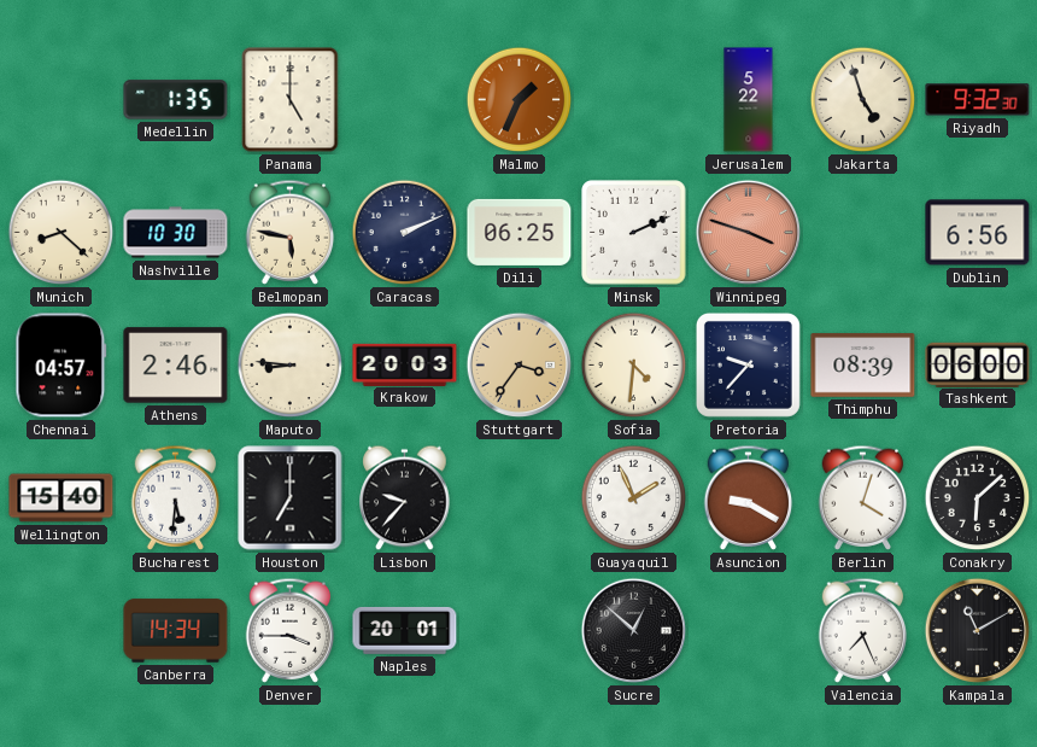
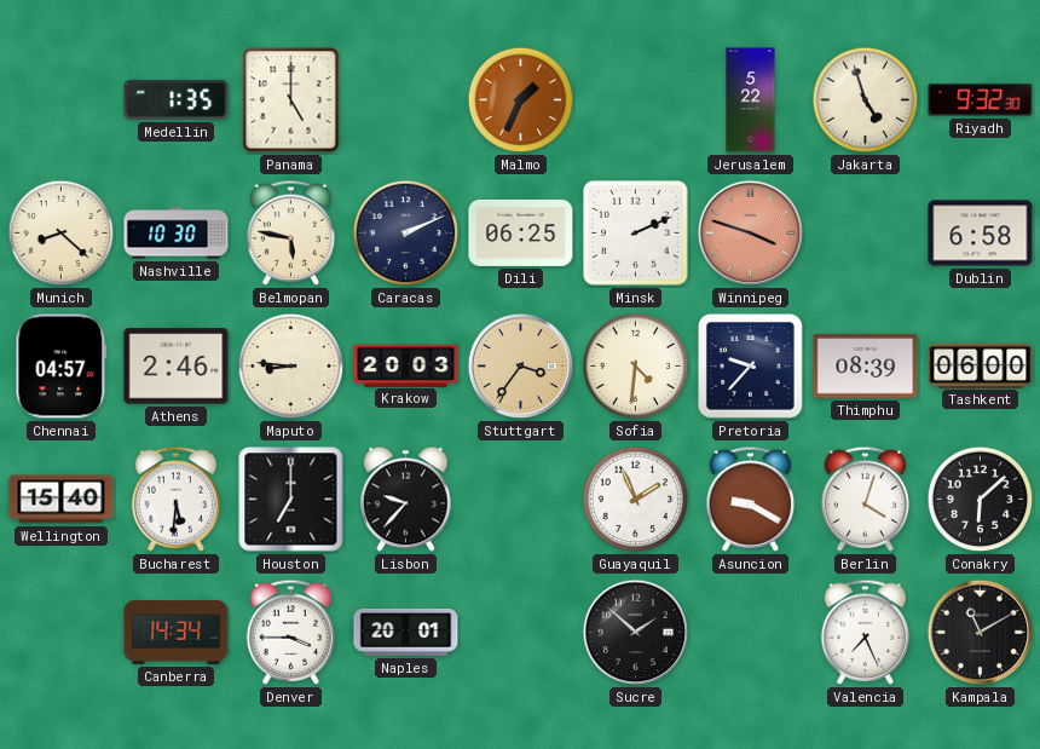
Dublin: 6:56 -> 6:58 (981, 234)
Sucre: 12:52 -> 1:52 (636, 633)
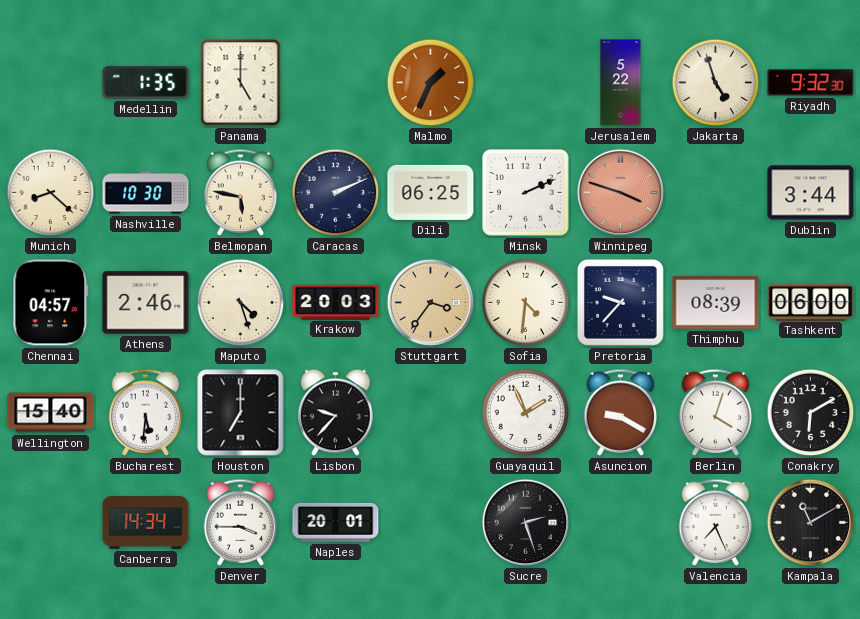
Dublin: 6:58 -> 3:44 (811, 193)
Maputo: 8:46 -> 4:27 (241, 303)
Conakry: 6:08 -> 6:10 (811, 413)
Sucre: 1:52 -> 2:27 (526, 523)
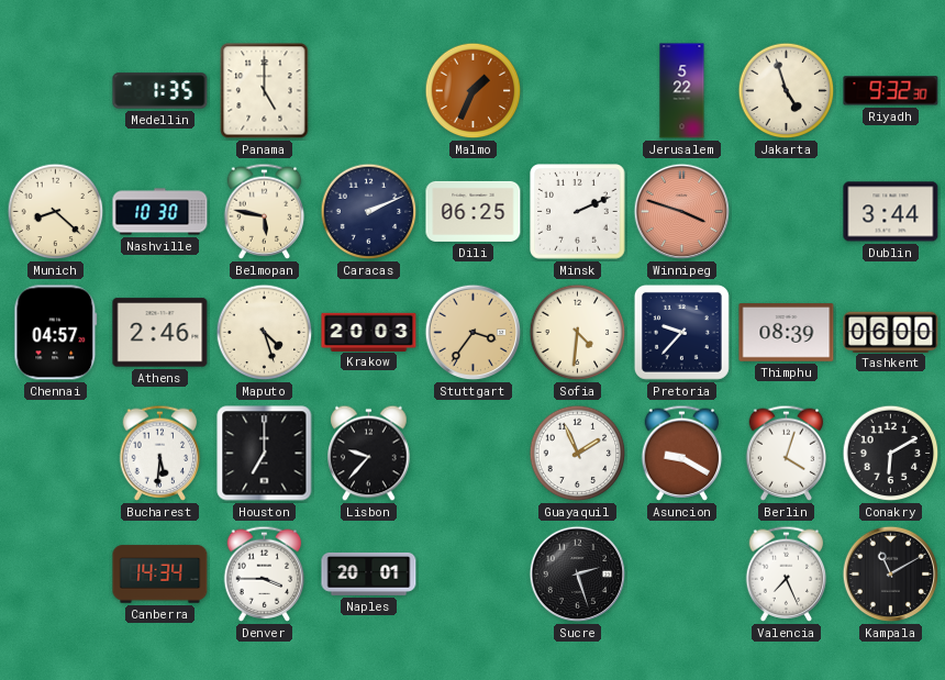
Wellington: 15:40 -> none (51, 413)
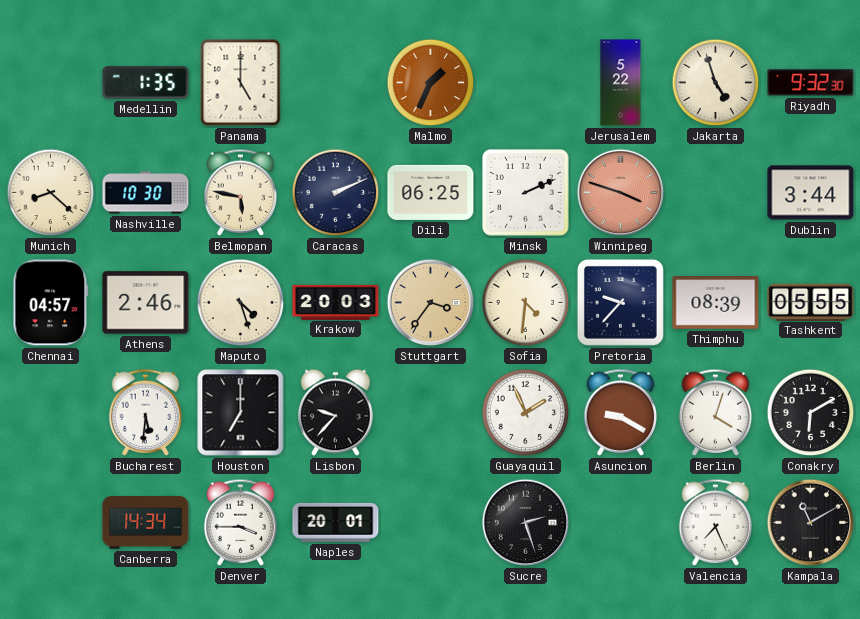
Tashkent: 06:00 -> 05:55 (811, 302)
